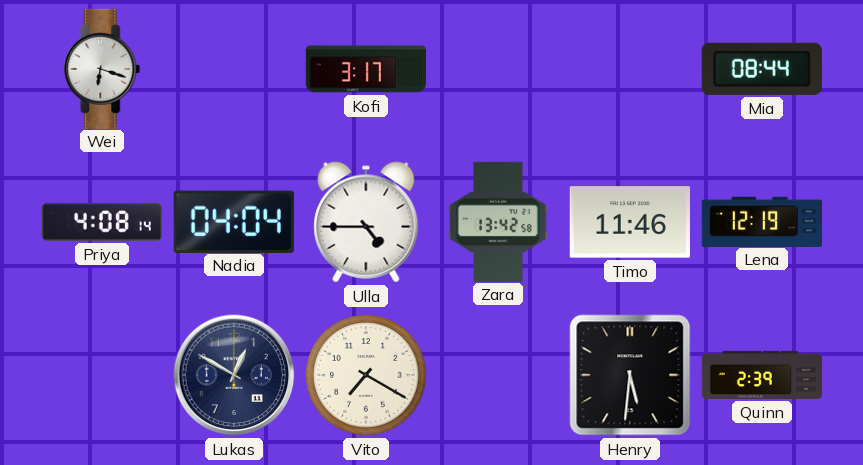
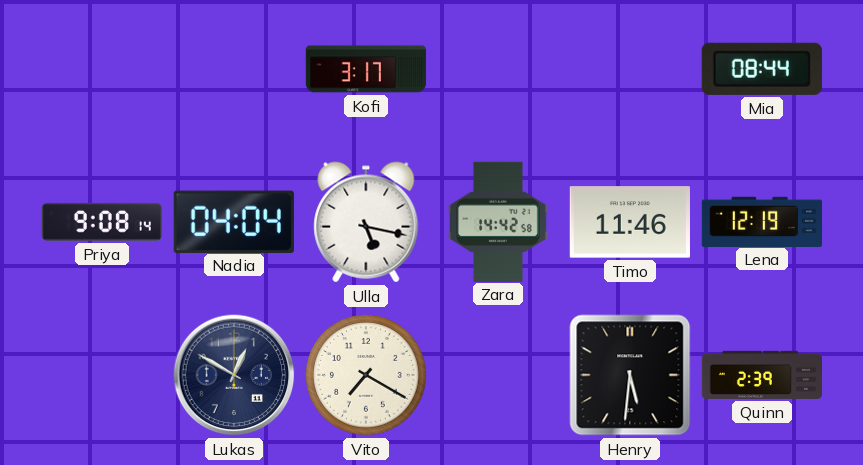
Wei: 6:18 -> none (102, 68)
Priya: 4:08 -> 9:08 (102, 222)
Ulla: 4:45 -> 5:17 (366, 222)
Zara: 13:42 -> 14:42 (499, 221)
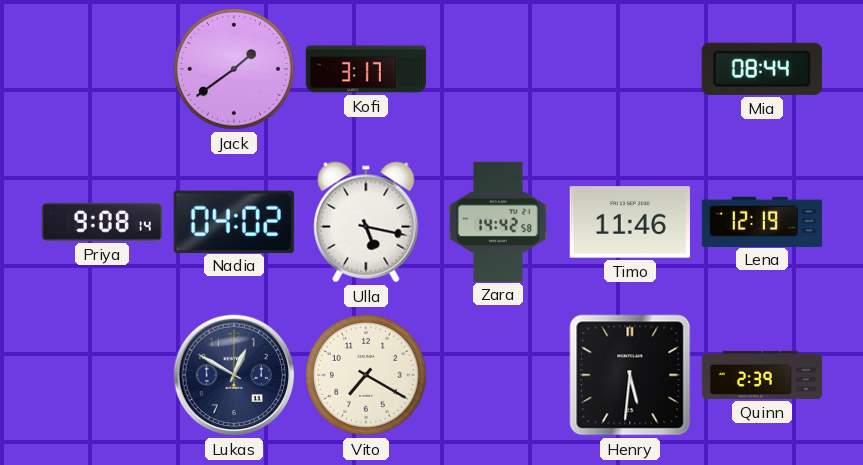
Jack: none -> 1:39 (234, 69)
Nadia: 04:04 -> 04:02 (234, 221)
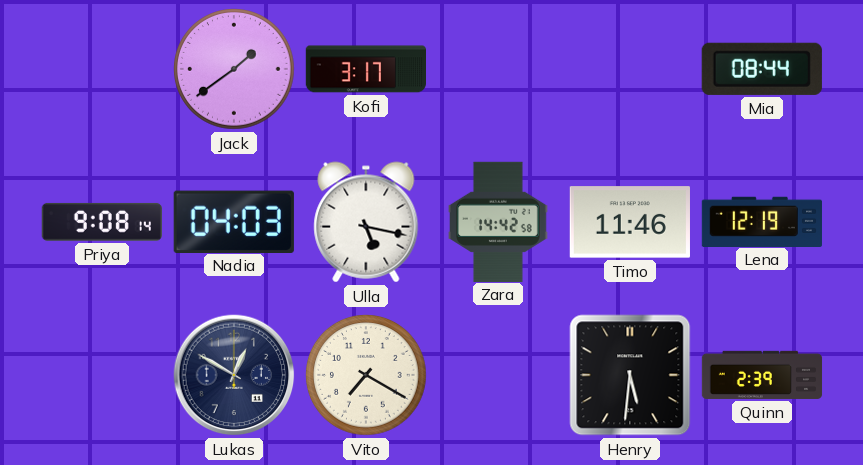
Nadia: 04:02 -> 04:03 (234, 221)
